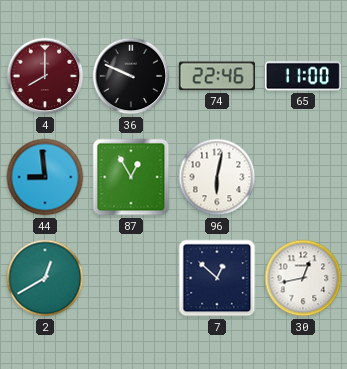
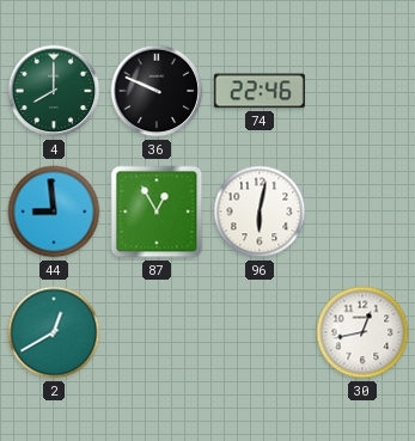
4 dial: burgundy -> green (54, 91)
65: 11:00 -> none (303, 76)
7: 12:52 -> none (217, 278)
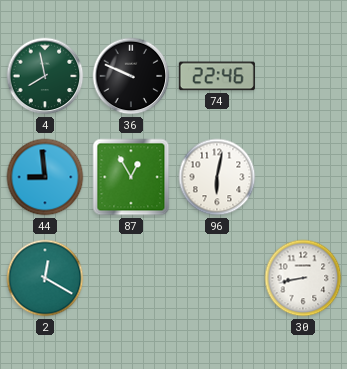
4: 8:00 -> 7:58 (45, 76)
2: 12:40 -> 12:20 (45, 278)
30: 12:43 -> 8:43 (303, 278)
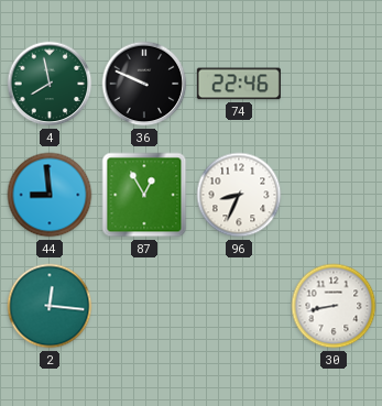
96: 6:02 -> 8:34 (239, 195)
2: 12:20 -> 12:16 (50, 306)
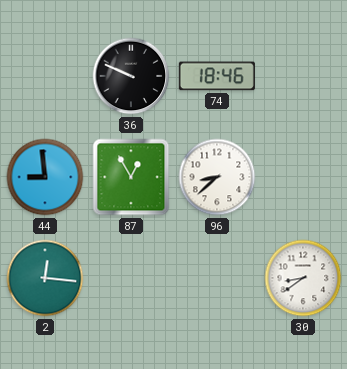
4: 7:58 -> none (50, 84)
74: 22:46 -> 18:46 (217, 76)
96: 8:34 -> 8:38 (217, 177)
30: 8:43 -> 8:39 (303, 278)
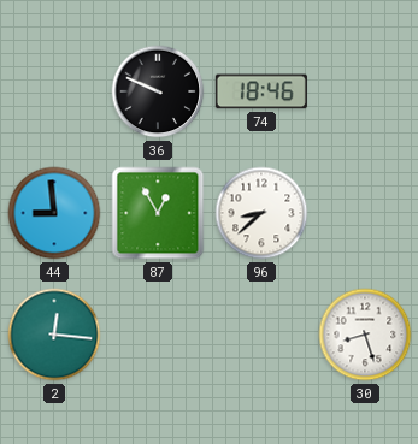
30: 8:39 -> 8:27 (365, 335)
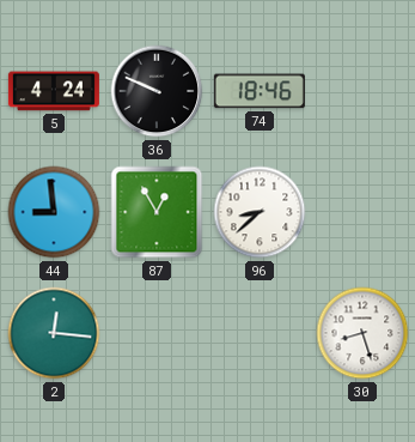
5: none -> 4:24 (54, 91)
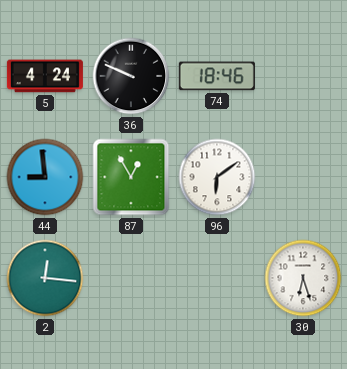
96: 8:38 -> 6:09 (217, 177)
30: 8:27 -> 6:27 (303, 278)
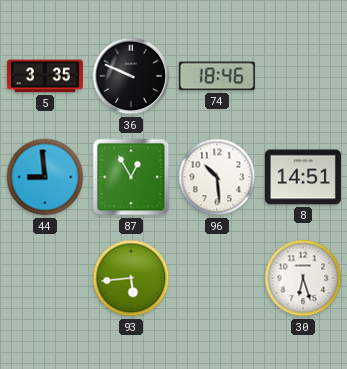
5: 4:24 -> 3:35 (45, 76)
96: 6:09 -> 10:29 (217, 177)
8: none -> 14:51 (303, 177)
2: 12:16 -> none (45, 278)
93: none -> 5:44 (131, 278)
